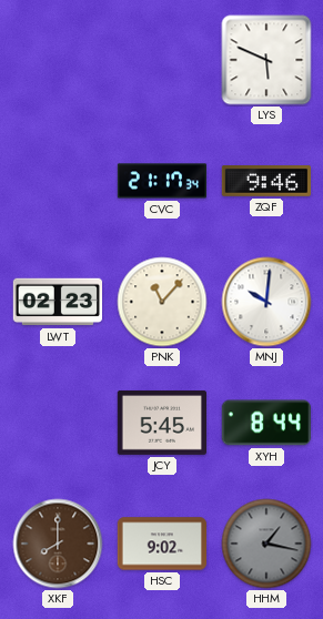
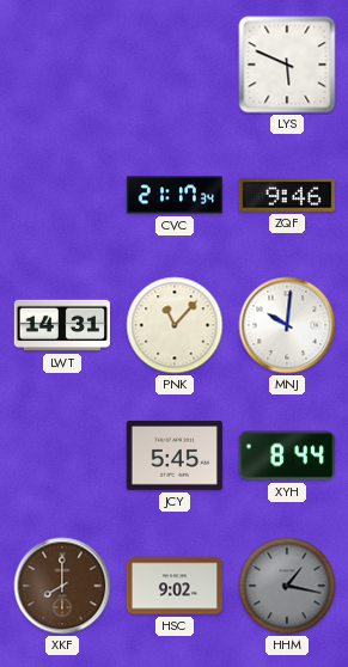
LWT: 02:23 -> 14:31 (61, 325)
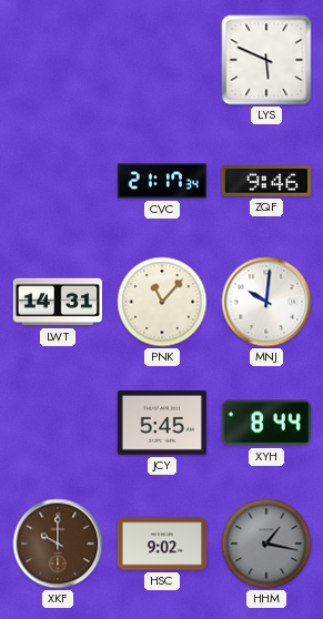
XKF: 8:00 -> 10:00 (58, 544)
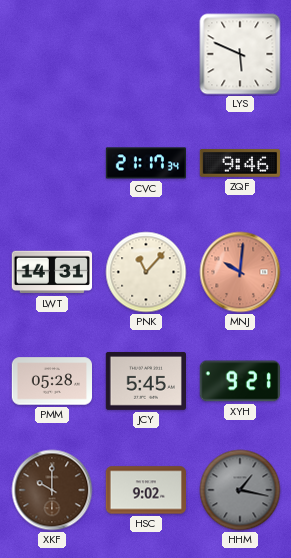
MNJ dial: white -> salmon (240, 272)
PMM: none -> 05:28 (51, 381)
XYH: 8:44 -> 9:21 (240, 381)
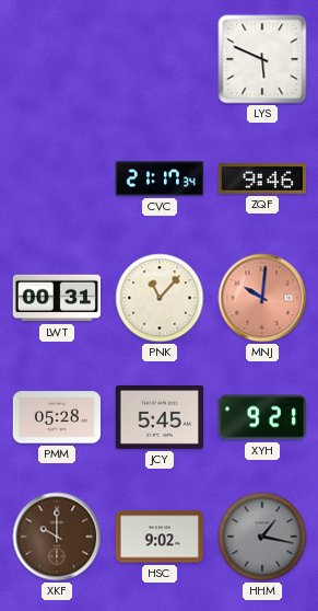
LWT: 14:31 -> 00:31 (56, 298)
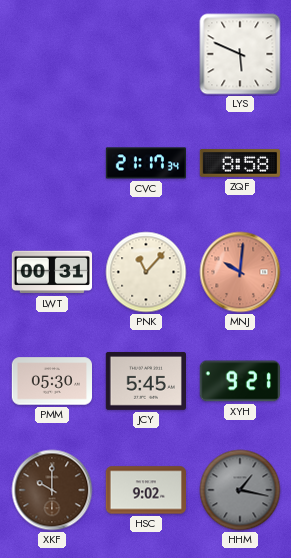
ZQF: 9:46 -> 8:58 (239, 164)
PMM: 05:28 -> 05:30 (51, 381)
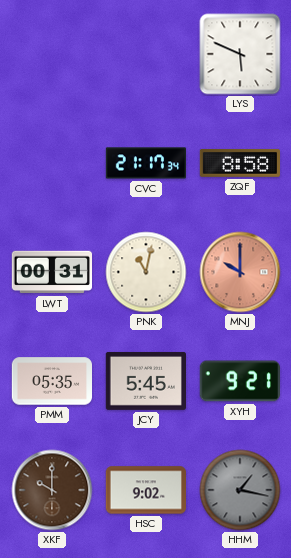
PNK: 11:07 -> 11:02 (146, 272)
MNJ: 10:01 -> 10:00 (240, 272)
PMM: 05:30 -> 05:35 (51, 381)
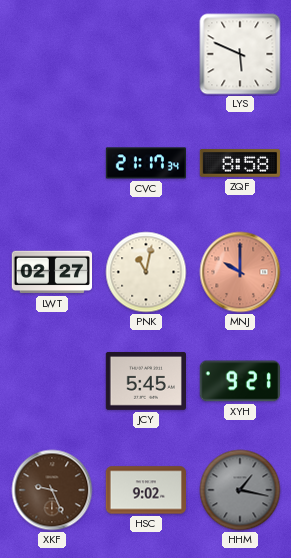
LWT: 00:31 -> 02:27 (51, 272)
PMM: 05:35 -> none (51, 381)
XKF: 10:00 -> 9:26 (52, 490)
